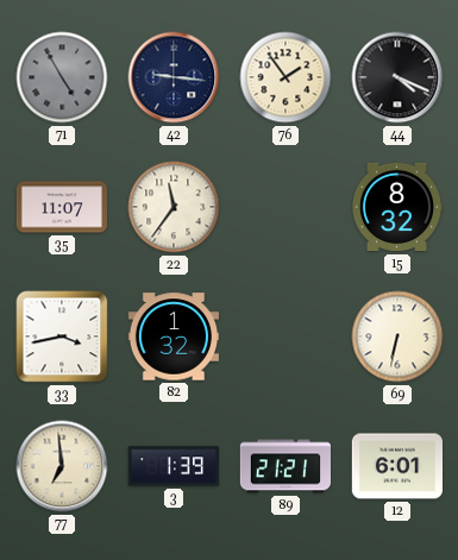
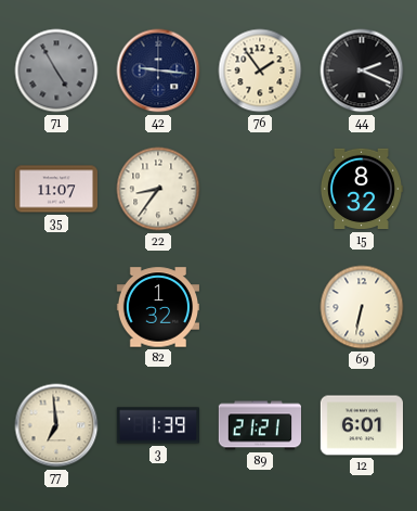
44: 4:19 -> 2:19 (362, 71)
22: 11:36 -> 8:36 (158, 189)
33: 3:43 -> none (62, 336)
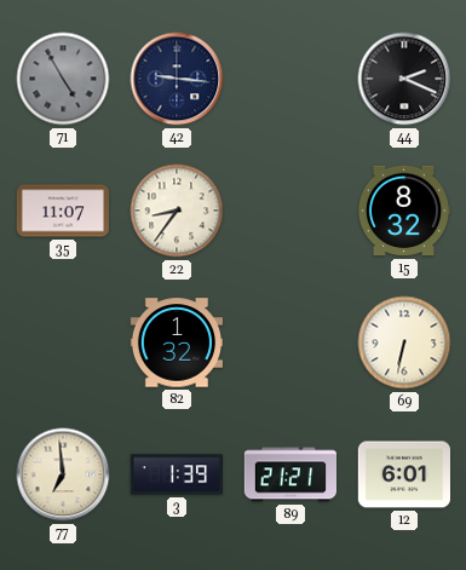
76: 1:54 -> none (260, 71)
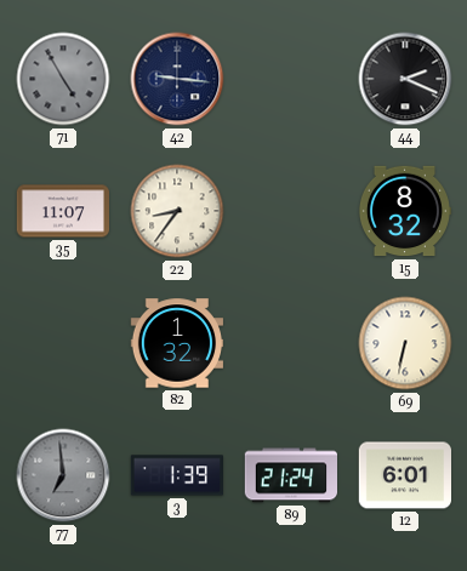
77 dial: cream -> grey (63, 475)
89: 21:21 -> 21:24 (290, 475)
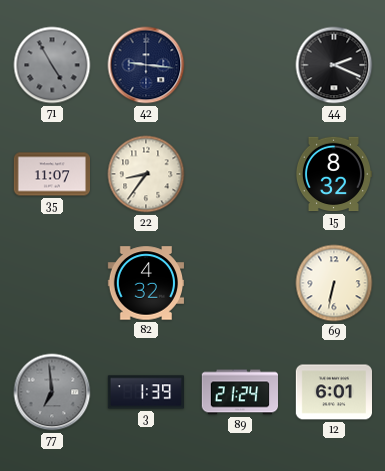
82: 1:32 -> 4:32 (145, 283)
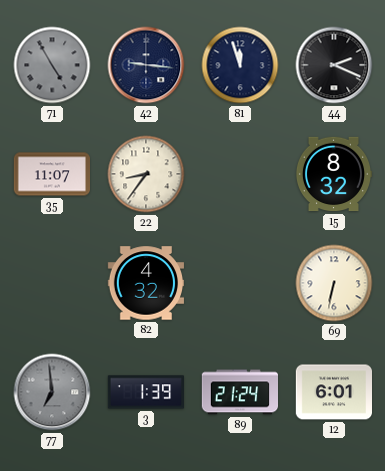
81: none -> 11:57 (240, 65)
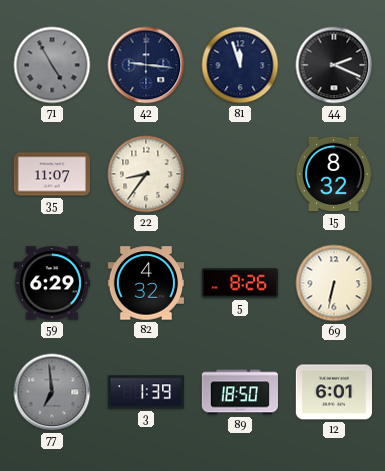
59: none -> 6:29 (51, 283)
5: none -> 8:26 (239, 283)
89: 21:24 -> 18:50 (239, 392)
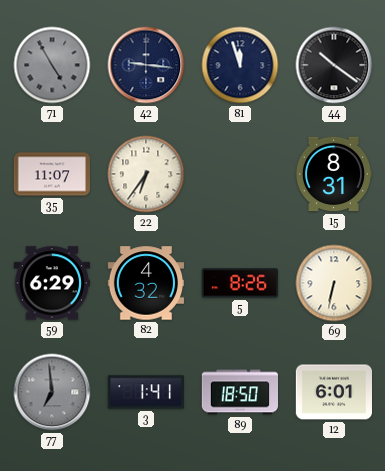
44: 2:19 -> 10:21 (334, 65)
22: 8:36 -> 6:36 (146, 174)
15: 8:32 -> 8:31 (333, 174)
3: 1:39 -> 1:41 (146, 392)
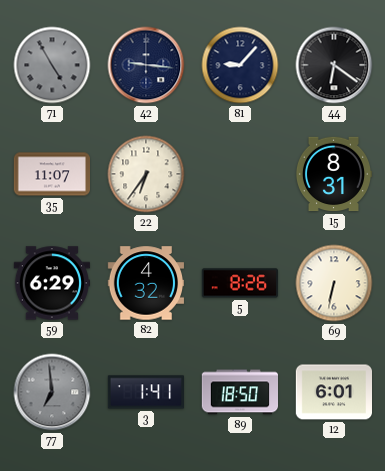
81: 11:57 -> 9:07 (240, 65)
44: 10:21 -> 6:21 (334, 65)
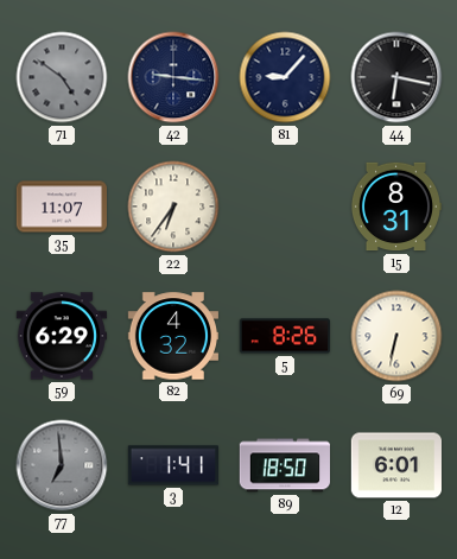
71: 4:55 -> 4:51 (62, 77)
44: 6:21 -> 6:17 (396, 77)
